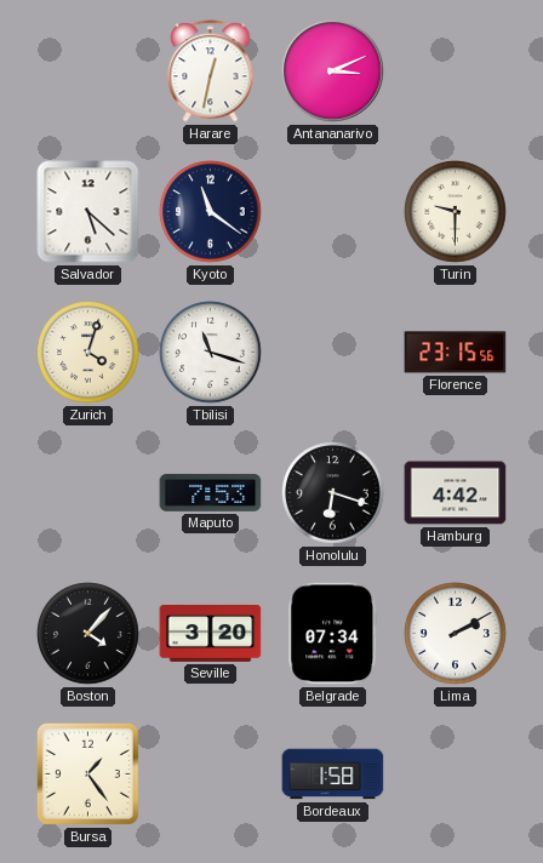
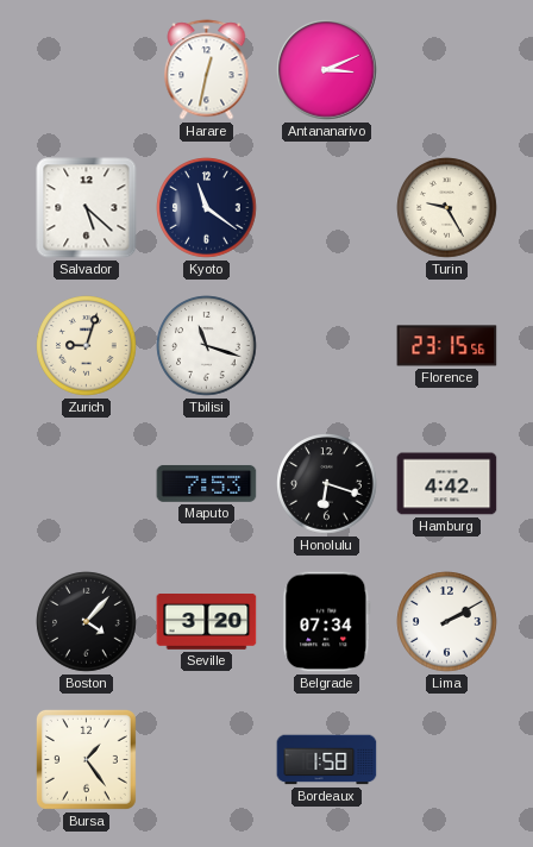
Turin: 9:30 -> 9:25 (447, 208)
Zurich: 4:03 -> 9:03 (87, 346)
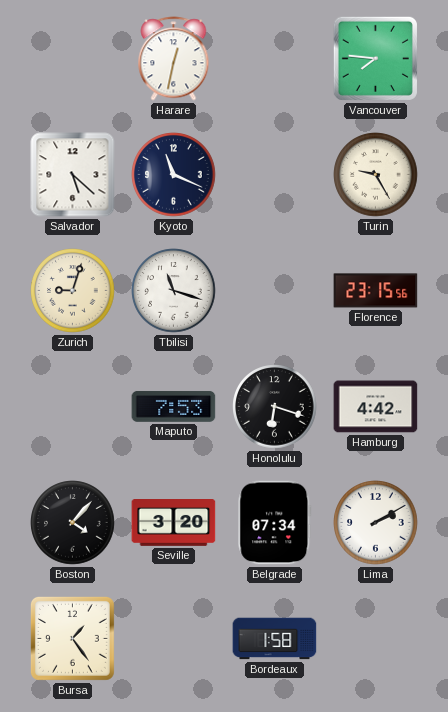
Antananarivo: 3:11 -> none (327, 70)
Vancouver: none -> 7:46 (375, 58)
Kyoto: 11:21 -> 11:19 (174, 175)
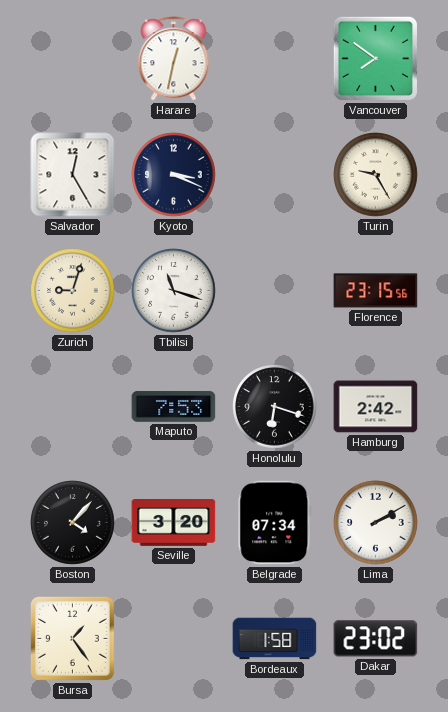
Vancouver: 7:46 -> 7:51 (375, 58)
Salvador: 5:22 -> 12:25 (73, 175)
Kyoto: 11:19 -> 3:19 (174, 175)
Hamburg: 4:42 -> 2:42 (376, 407)
Dakar: none -> 23:02 (376, 639)
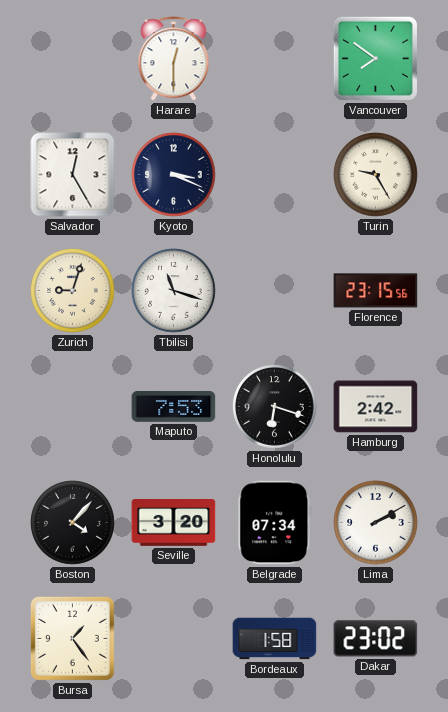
Harare: 12:32 -> 12:30 (174, 59)
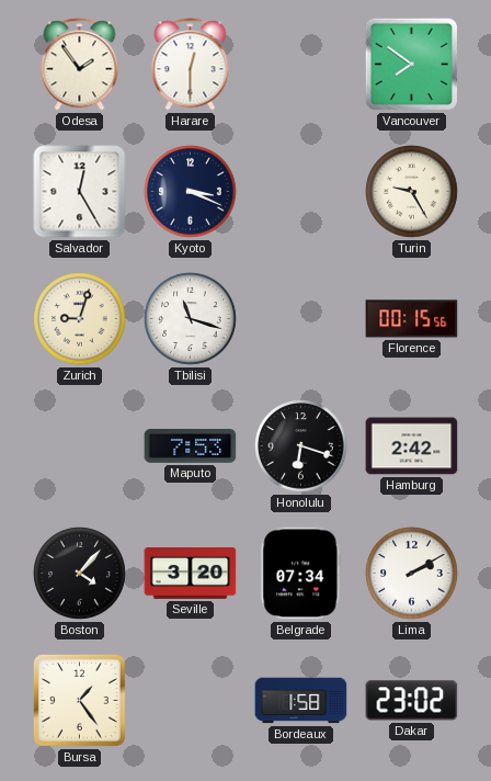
Odesa: none -> 1:54 (80, 65)
Florence: 23:15 -> 00:15 (412, 319)
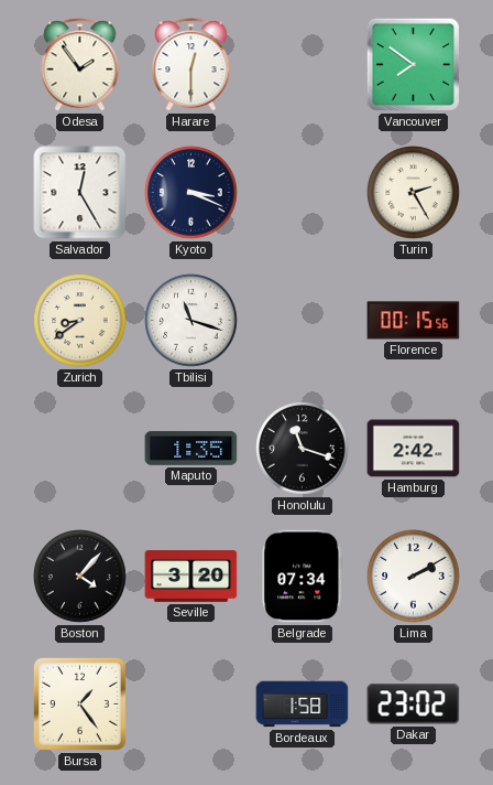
Turin: 9:25 -> 2:25 (414, 193)
Zurich: 9:03 -> 8:39 (80, 321)
Maputo: 7:53 -> 1:35 (191, 449)
Honolulu: 6:18 -> 11:18 (303, 449)
